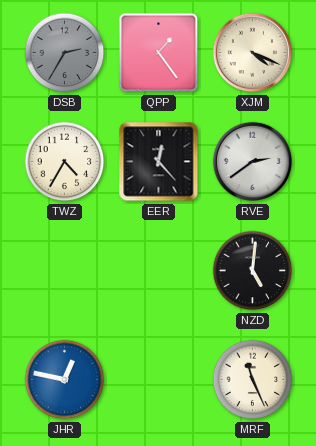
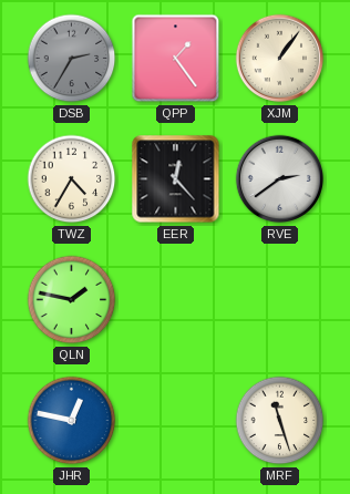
XJM: 4:19 -> 1:06 (280, 59)
QLN: none -> 1:47 (72, 300)
NZD: 5:01 -> none (253, 271)
MRF: 11:26 -> 11:27 (280, 421)
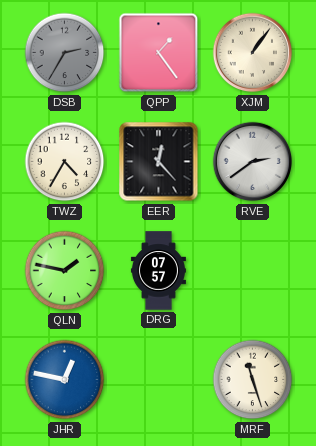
DRG: none -> 07:57 (158, 271)
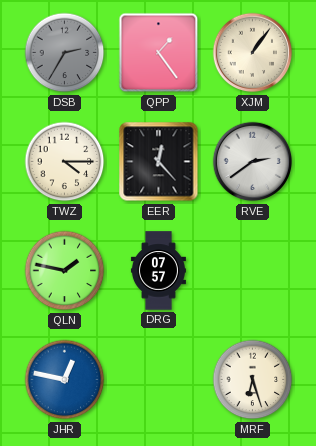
TWZ: 4:35 -> 4:15 (65, 162)
MRF: 11:27 -> 6:27 (253, 380)
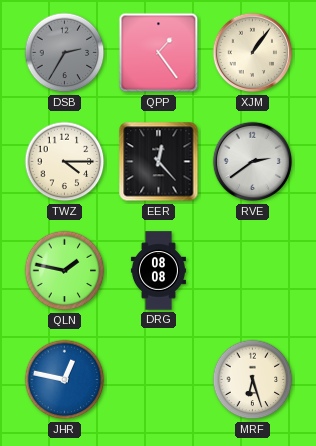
DRG: 07:57 -> 08:08 (158, 271)
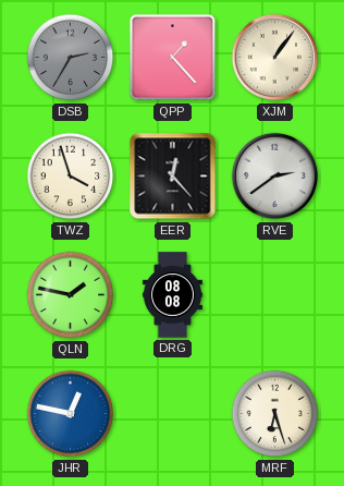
QPP: 1:24 -> 1:23 (173, 58)
TWZ: 4:15 -> 3:57 (71, 177)
